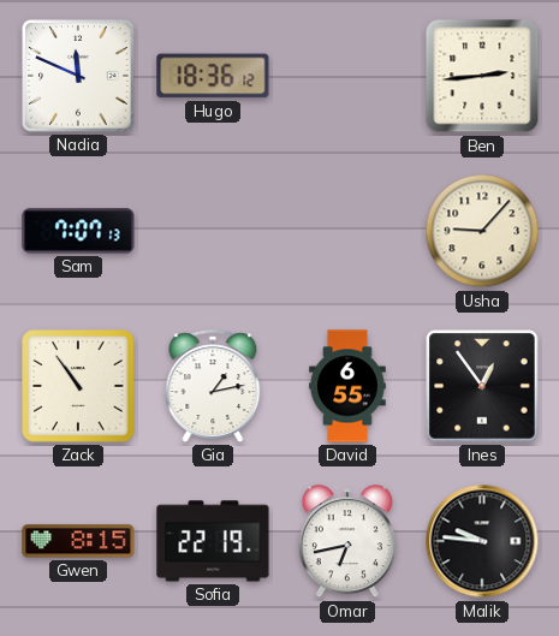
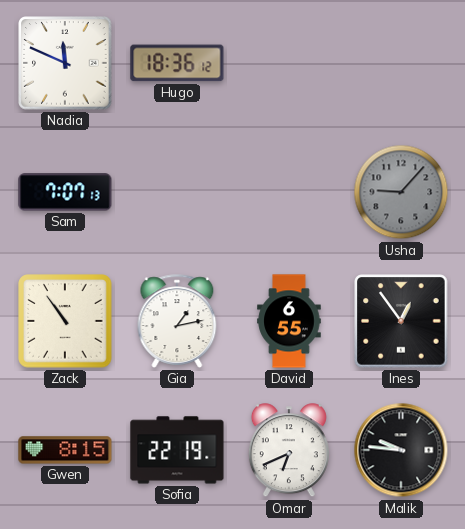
Ben: 2:44 -> none (482, 76)
Usha dial: cream -> grey (401, 192)
Omar: 6:43 -> 6:41 (289, 451)
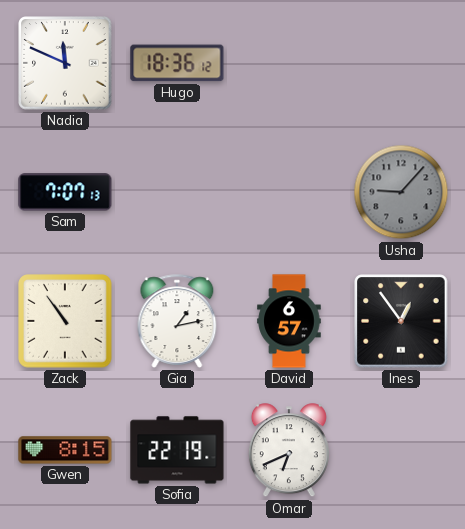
David: 6:55 -> 6:57 (289, 321)
Malik: 9:46 -> none (401, 450)
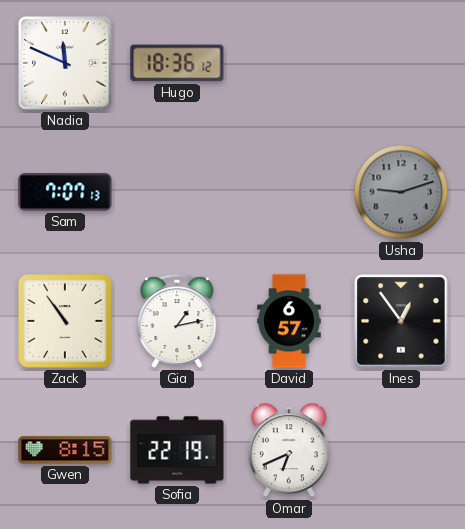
Usha: 9:07 -> 9:12 (401, 192)
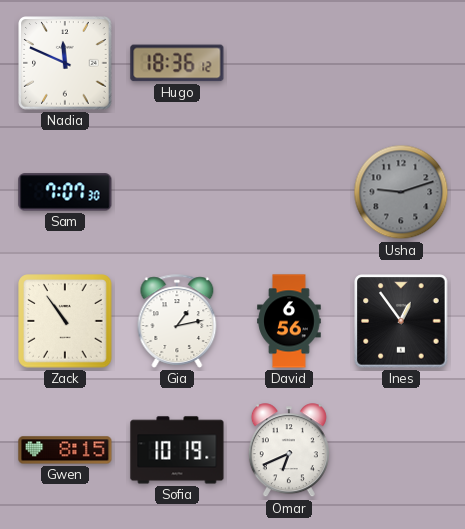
Sam: 7:07:13 -> 7:07:30 (65, 192)
David: 6:57 -> 6:56 (289, 321)
Sofia: 22:19 -> 10:19 (177, 450)
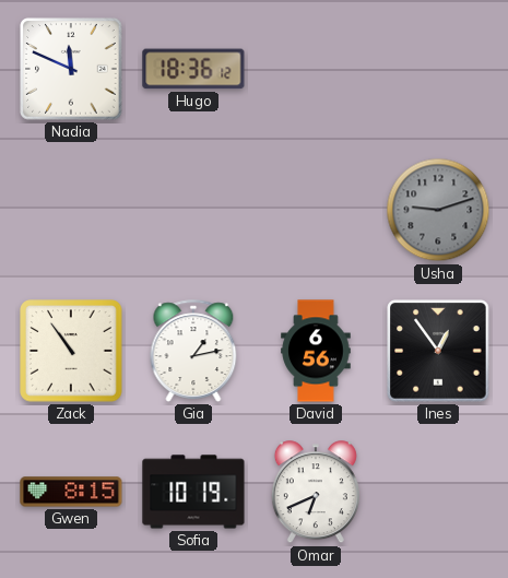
Sam: 7:07 -> none (65, 192)
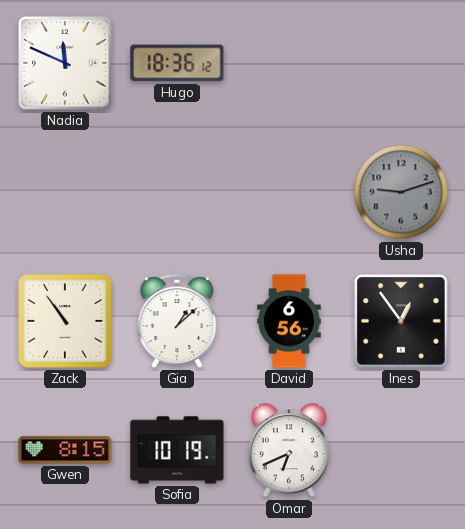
Gia: 1:13 -> 1:08 (177, 321)
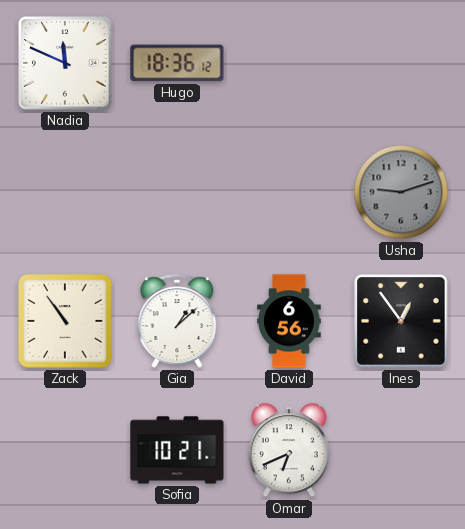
Gwen: 8:15 -> none (65, 450)
Sofia: 10:19 -> 10:21 (177, 450)
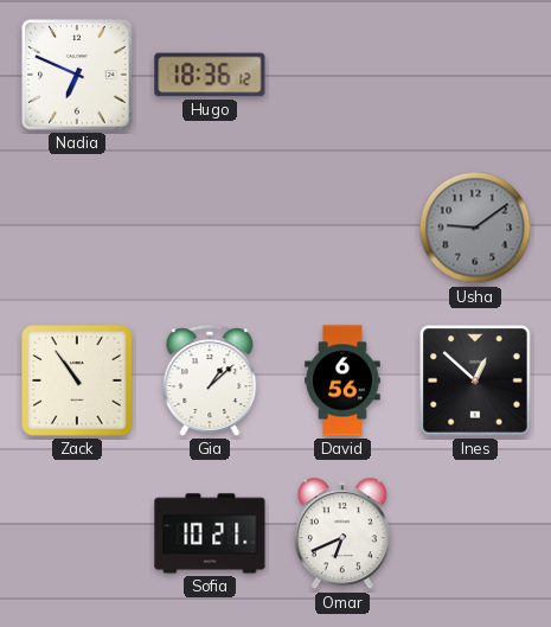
Nadia: 11:49 -> 6:49 (77, 75)
Usha: 9:12 -> 9:09 (475, 228)
Ines: 12:54 -> 12:52 (475, 380)
